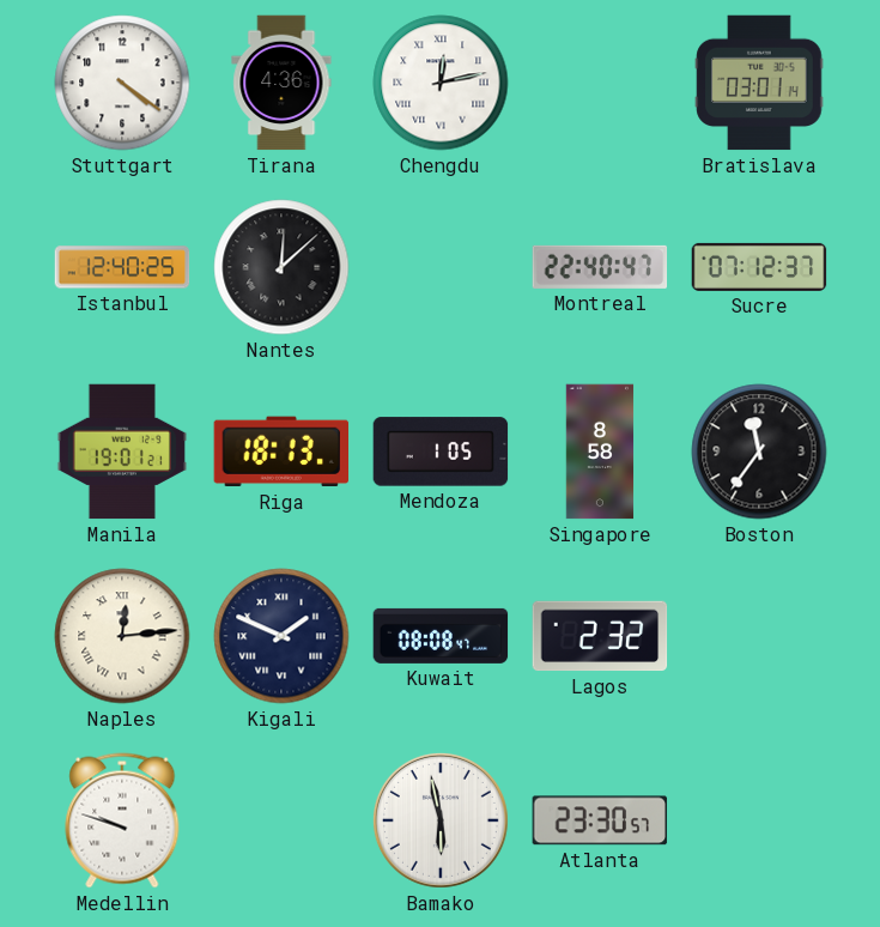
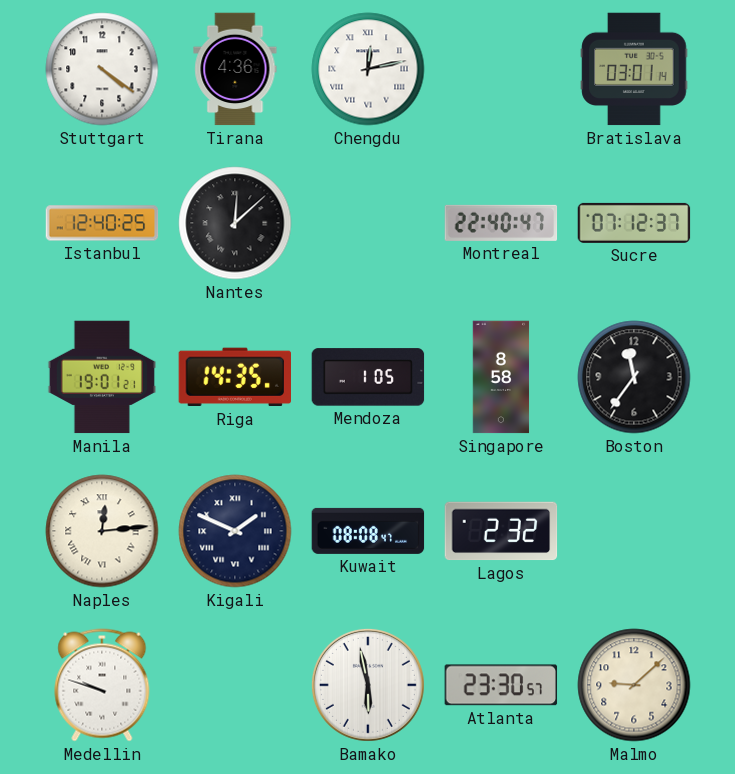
Riga: 18:13 -> 14:35 (235, 377)
Malmo: none -> 9:08 (634, 685)
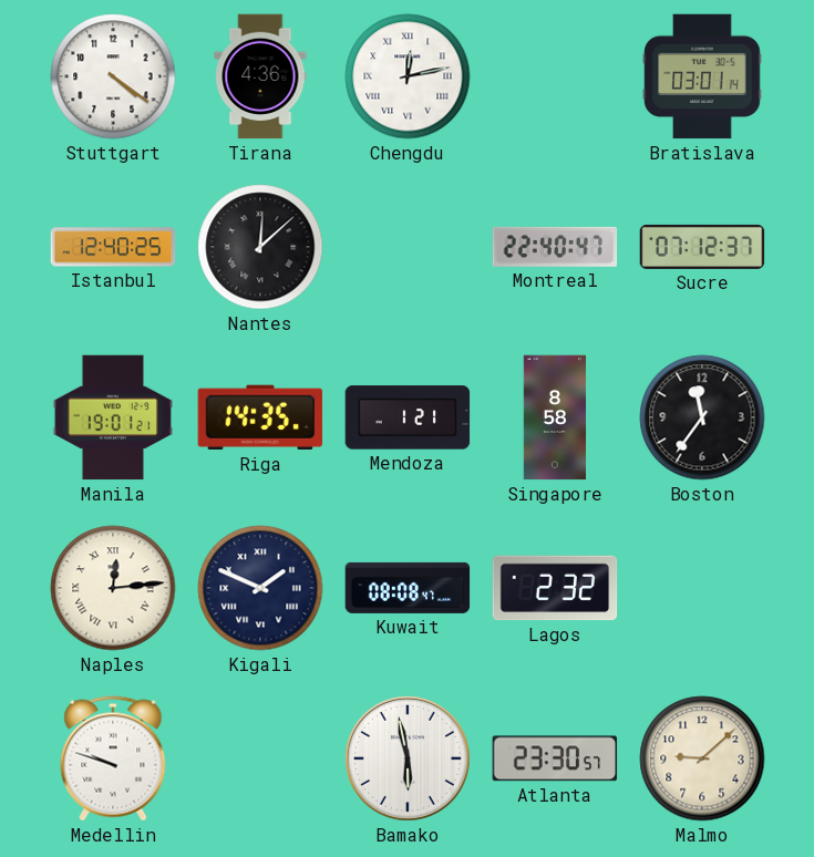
Mendoza: 1:05 -> 1:21 (408, 417)
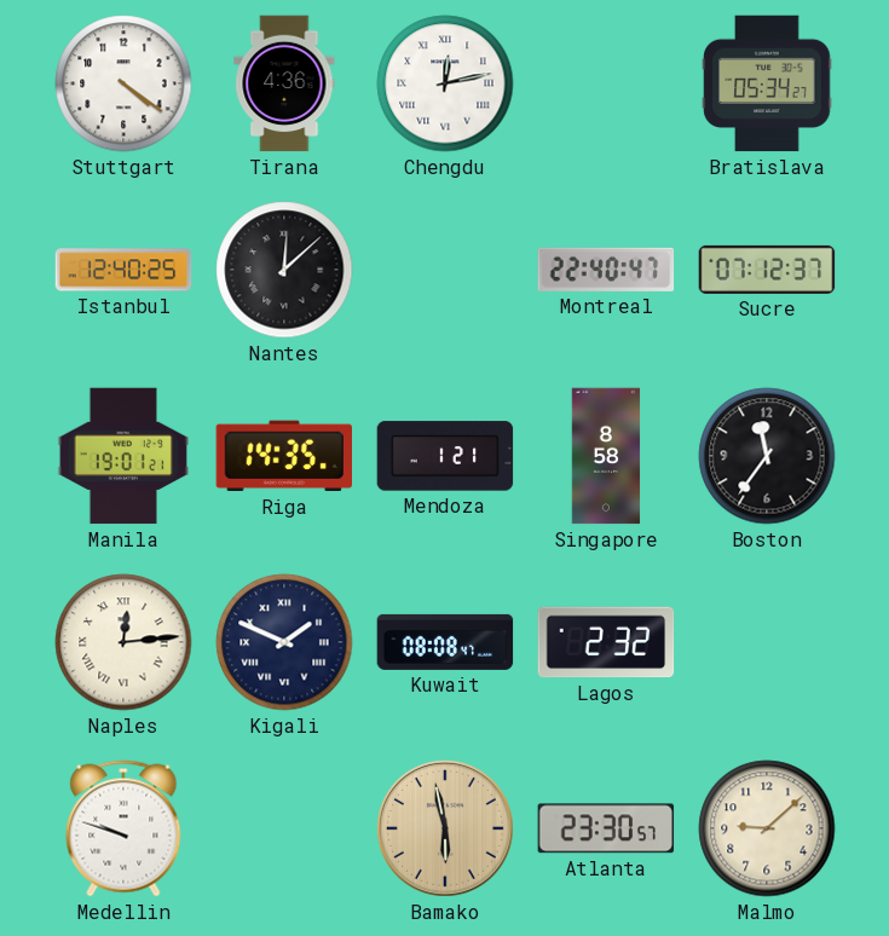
Bratislava: 03:01 -> 05:34 (767, 83)
Bamako dial: white -> champagne (445, 828)
